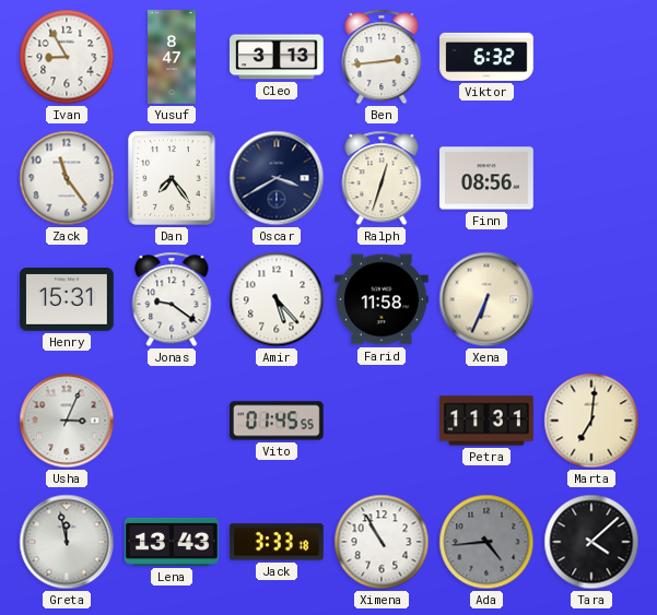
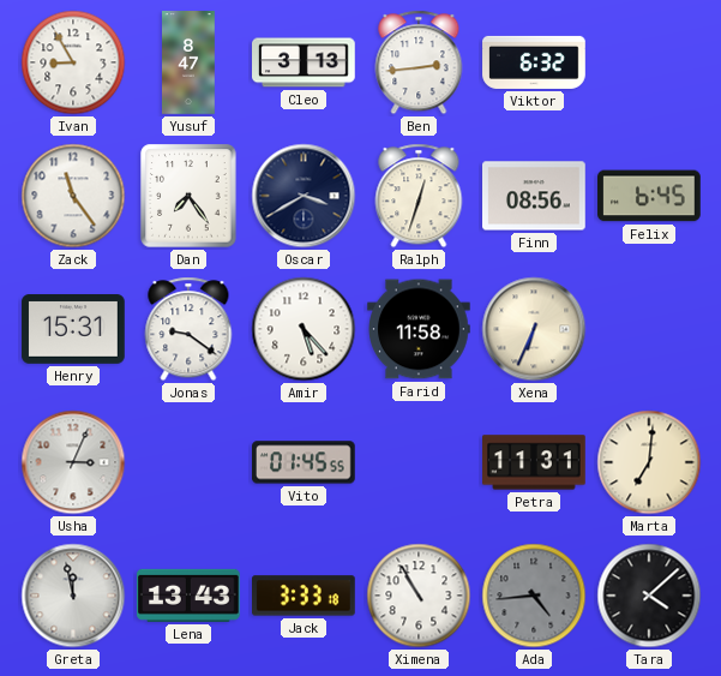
Felix: none -> 6:45 (650, 196)
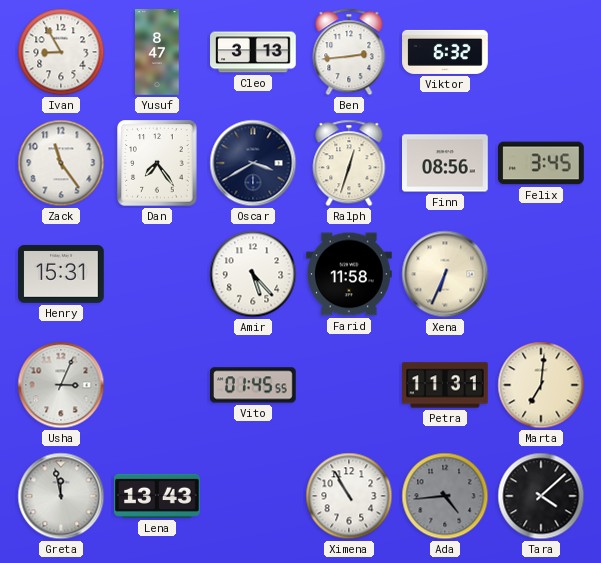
Felix: 6:45 -> 3:45 (542, 163)
Jonas: 9:21 -> none (188, 329)
Jack: 3:33 -> none (305, 596)
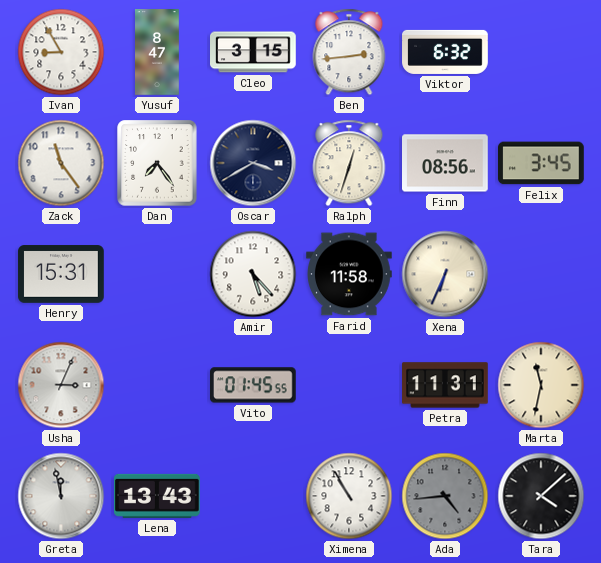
Cleo: 3:13 -> 3:15 (253, 52)
Marta: 7:01 -> 11:32 (541, 385)
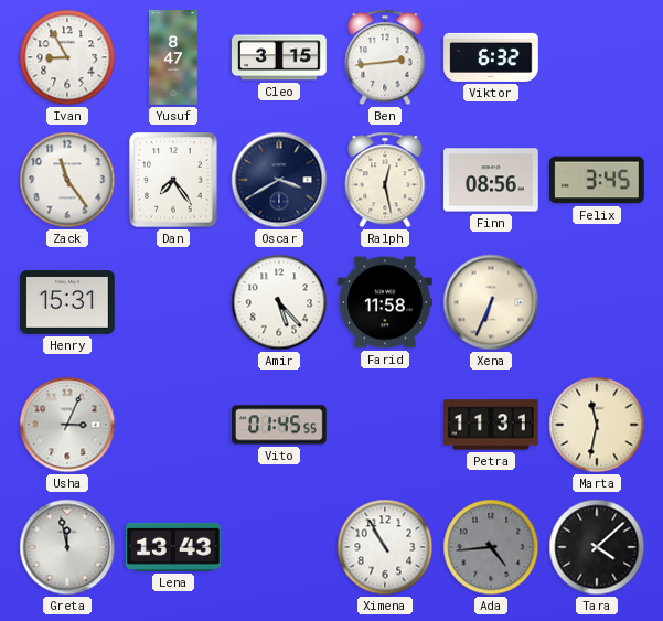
Ralph: 12:33 -> 12:28 (385, 180)
